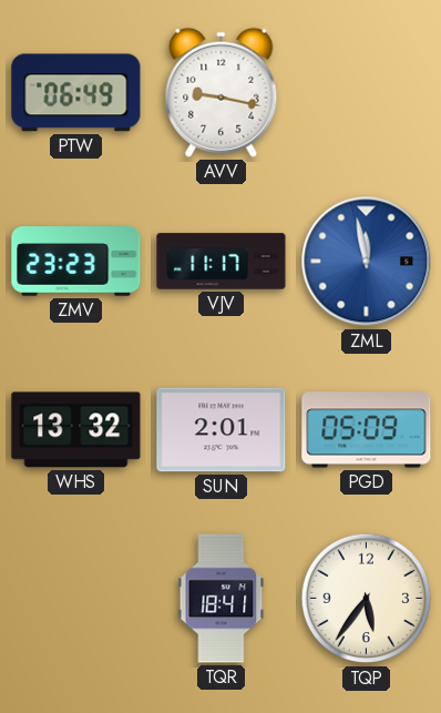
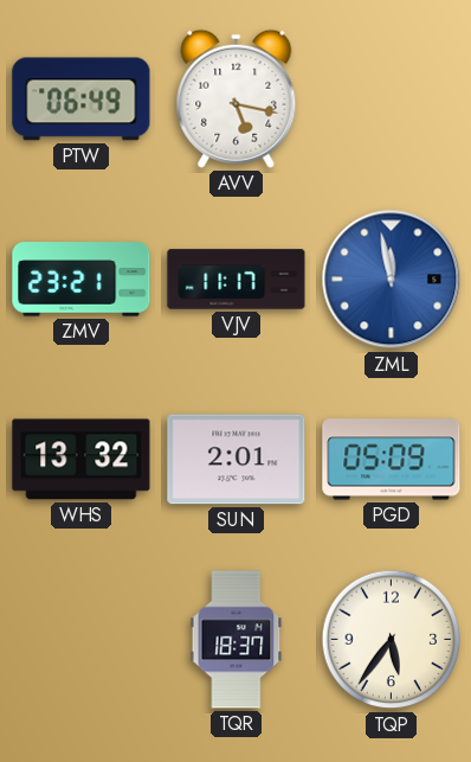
AVV: 9:17 -> 5:17 (237, 98)
ZMV: 23:23 -> 23:21 (82, 280)
TQR: 18:41 -> 18:37 (237, 640)
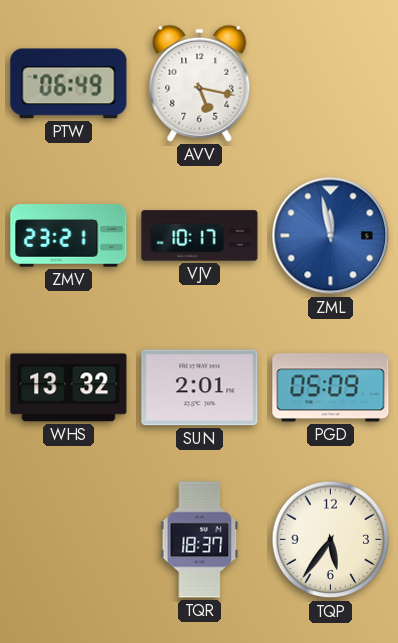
VJV: 11:17 -> 10:17 (200, 236)
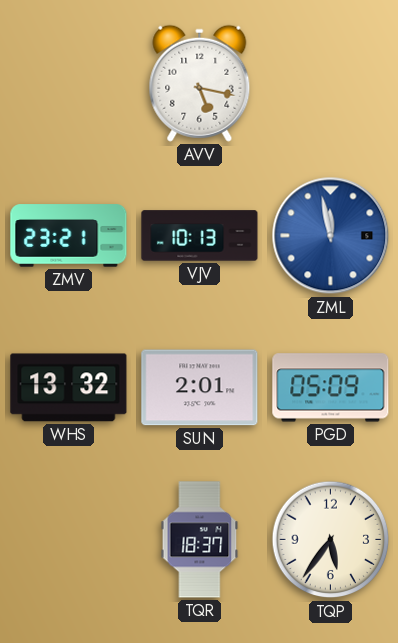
PTW: 06:49 -> none (69, 84)
VJV: 10:17 -> 10:13 (200, 236)
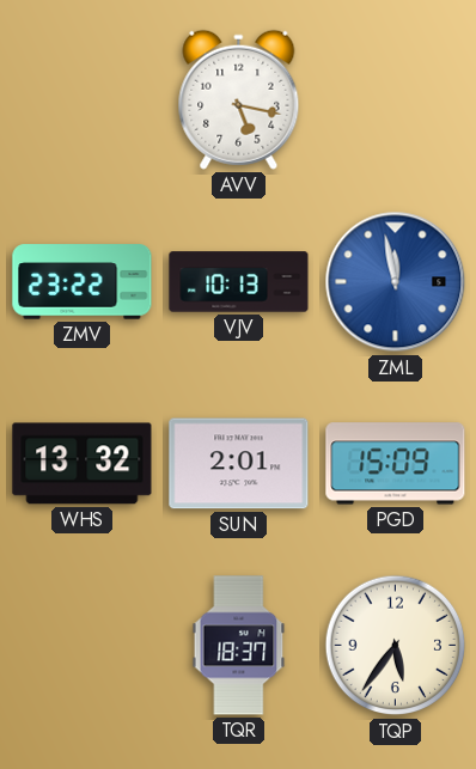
ZMV: 23:21 -> 23:22 (83, 282)
PGD: 05:09 -> 15:09 (396, 464)
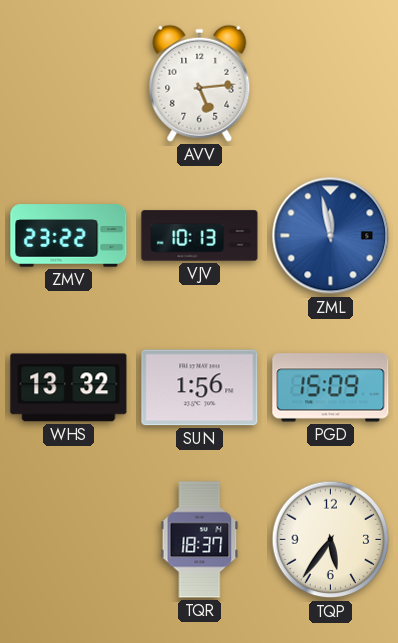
AVV: 5:17 -> 5:14 (200, 83)
SUN: 2:01 -> 1:56 (200, 388)
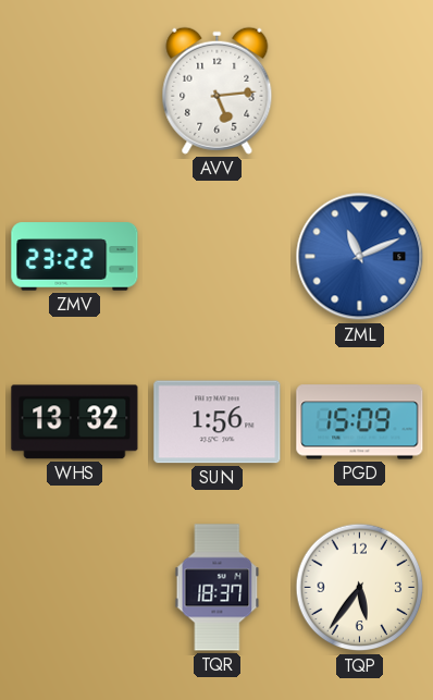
VJV: 10:13 -> none (200, 236)
ZML: 11:58 -> 11:11 (360, 257)
